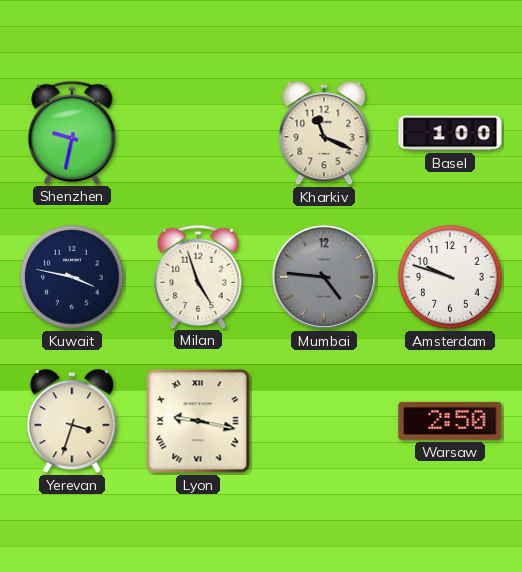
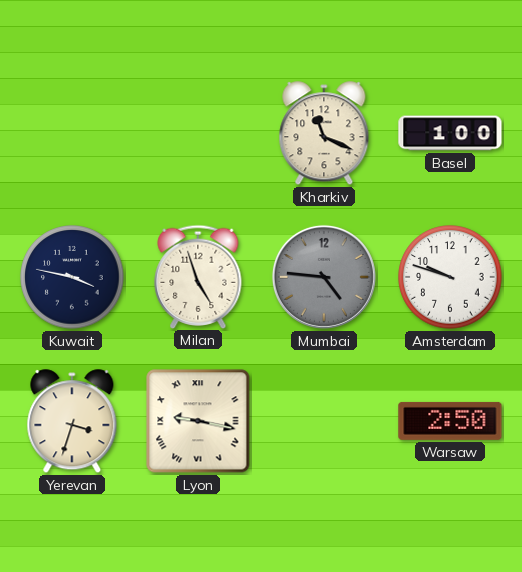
Shenzhen: 9:32 -> none (72, 132)
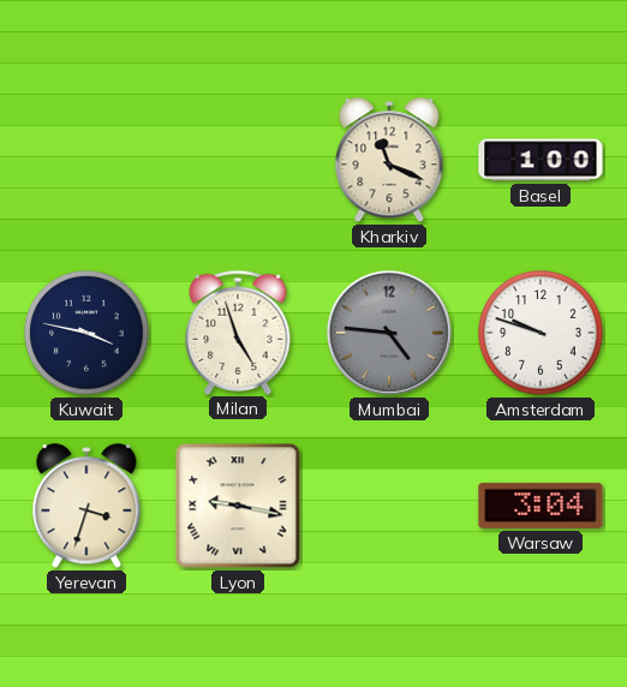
Warsaw: 2:50 -> 3:04 (541, 506)
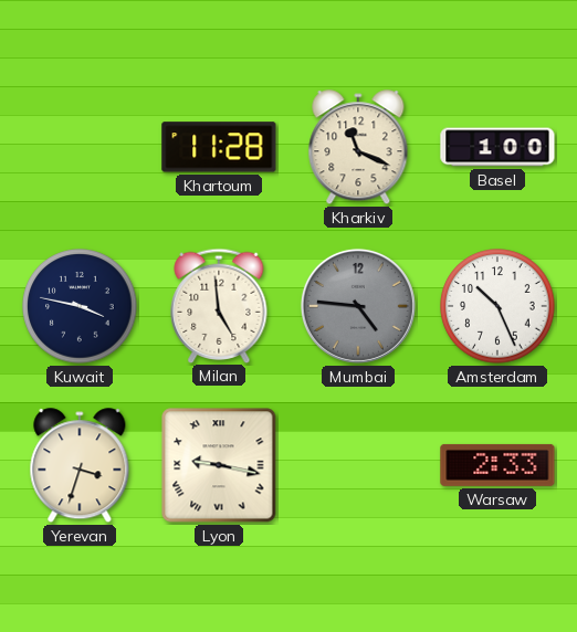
Khartoum: none -> 11:28 (219, 147)
Milan: 4:57 -> 4:59 (219, 305)
Amsterdam: 9:48 -> 10:26 (497, 306)
Warsaw: 3:04 -> 2:33 (497, 465)
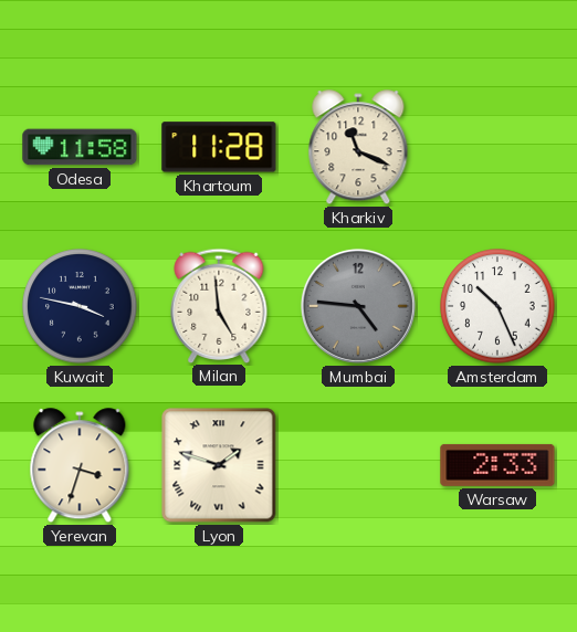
Odesa: none -> 11:58 (80, 147)
Basel: 1:00 -> none (497, 147)
Lyon: 9:17 -> 1:48 (219, 465)
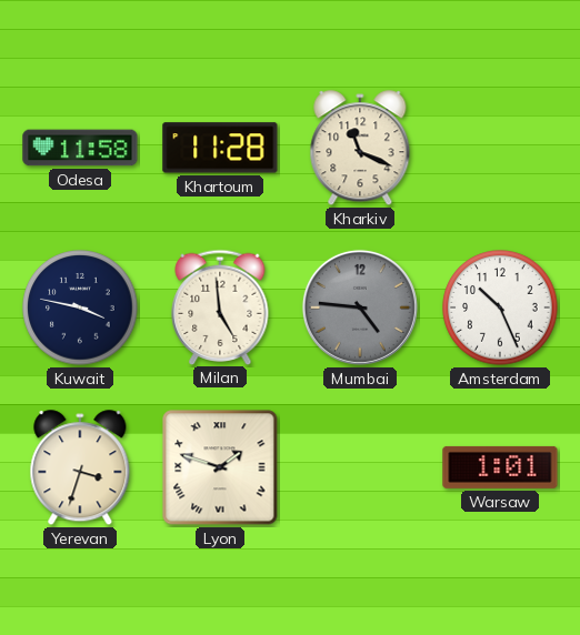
Warsaw: 2:33 -> 1:01 (500, 467)
